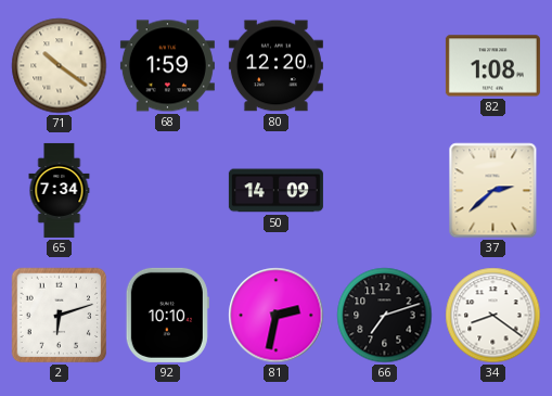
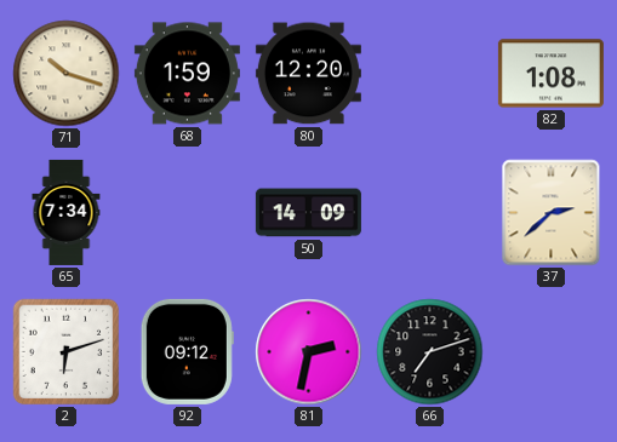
71: 10:21 -> 10:18 (67, 74)
92: 10:10 -> 09:12 (187, 351)
34: 8:21 -> none (493, 316)
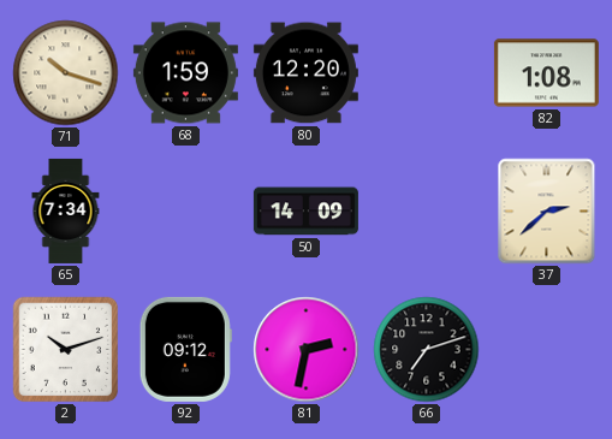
2: 6:12 -> 10:12 (66, 350)
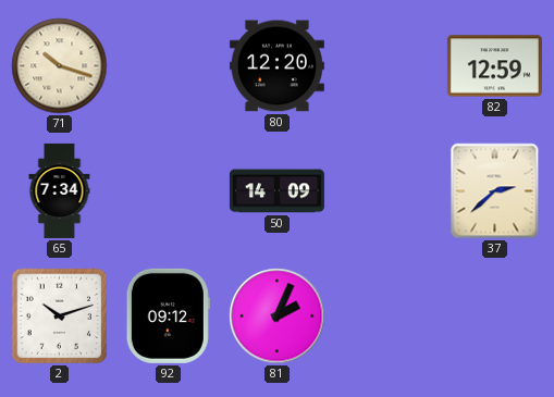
68: 1:59 -> none (185, 73)
82: 1:08 -> 12:59 (494, 66)
81: 2:32 -> 2:04 (278, 317)
66: 7:12 -> none (427, 350)
